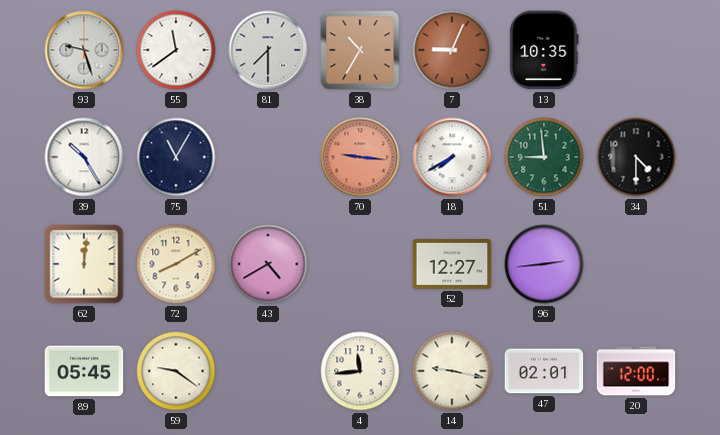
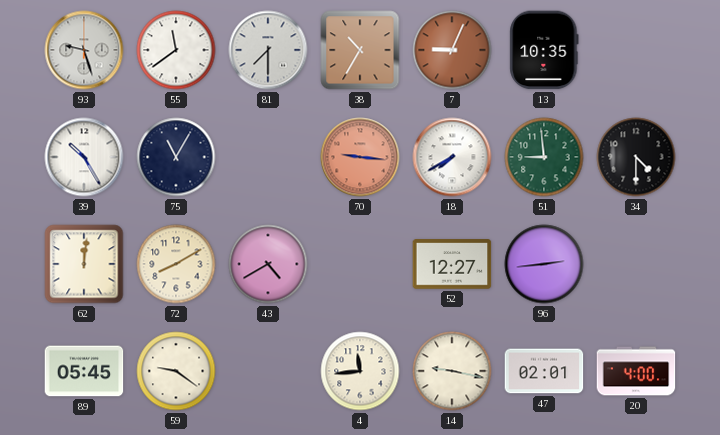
20: 12:00 -> 4:00 (636, 371)
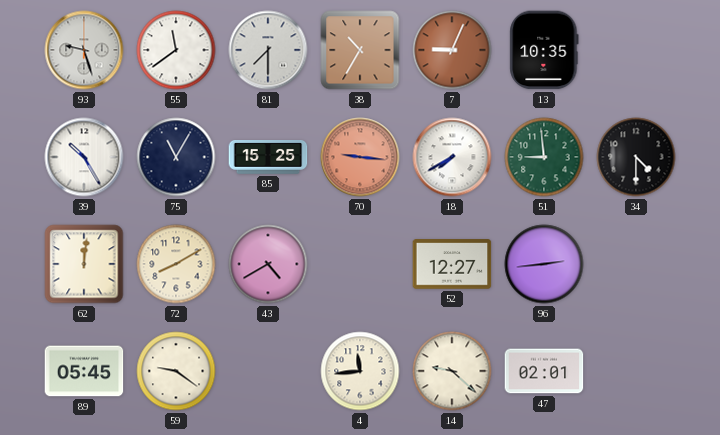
85: none -> 15:25 (268, 157)
14: 9:17 -> 9:22 (452, 371)
20: 4:00 -> none (636, 371)
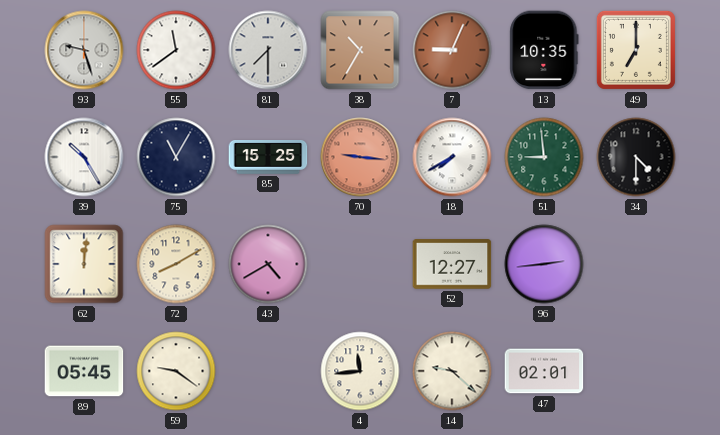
49: none -> 7:00 (636, 50)
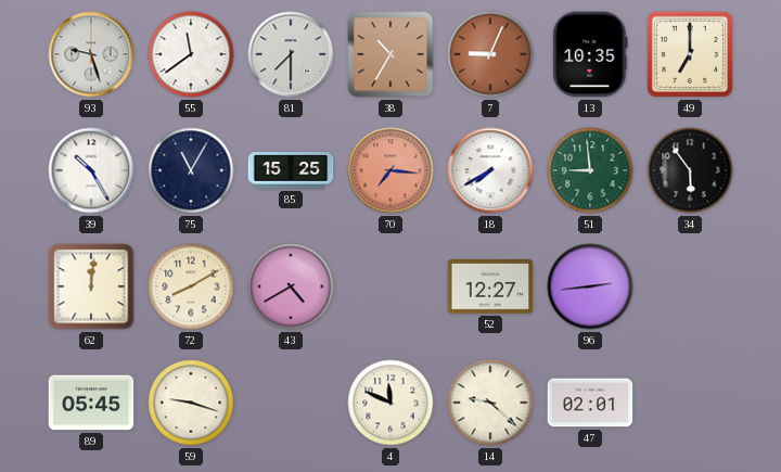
70: 9:16 -> 7:16 (390, 170)
34: 4:30 -> 5:54 (690, 170)
59: 9:21 -> 9:18 (191, 403)
4: 11:44 -> 11:49 (390, 403)
